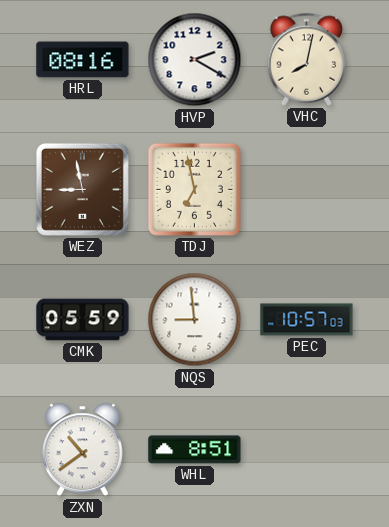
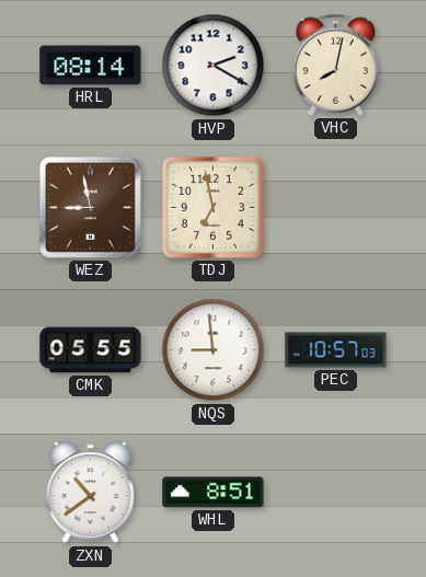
HRL: 08:16 -> 08:14 (91, 66)
CMK: 05:59 -> 05:55 (91, 350)
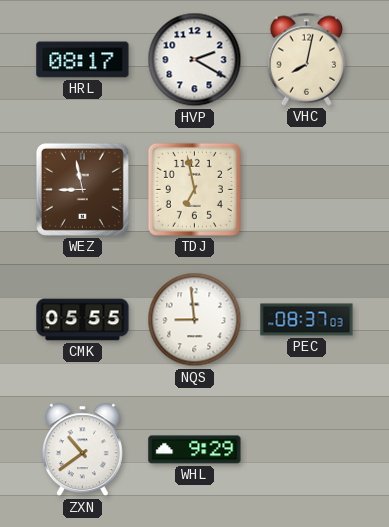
HRL: 08:14 -> 08:17 (83, 60)
PEC: 10:57 -> 08:37 (307, 320)
WHL: 8:51 -> 9:29 (195, 450)
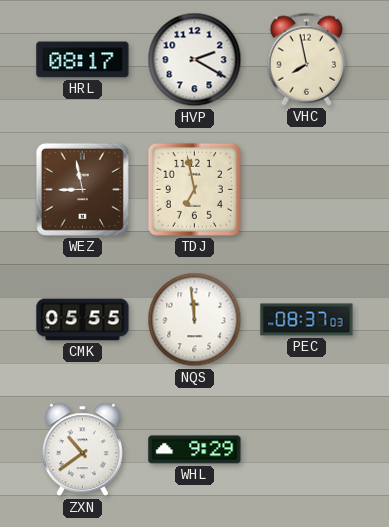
VHC: 8:02 -> 7:58 (307, 59)
NQS: 8:59 -> 11:59 (195, 320)
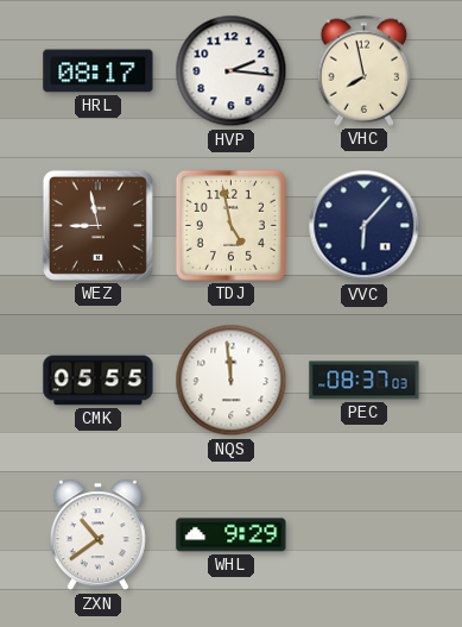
HVP: 2:20 -> 2:16 (232, 71)
TDJ: 6:58 -> 4:58 (230, 225)
VVC: none -> 6:07 (365, 226)
